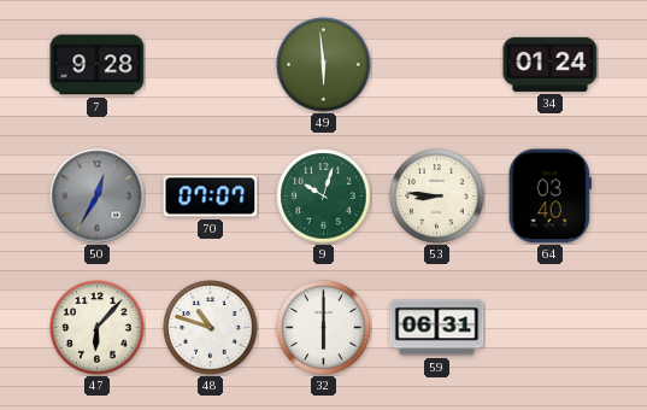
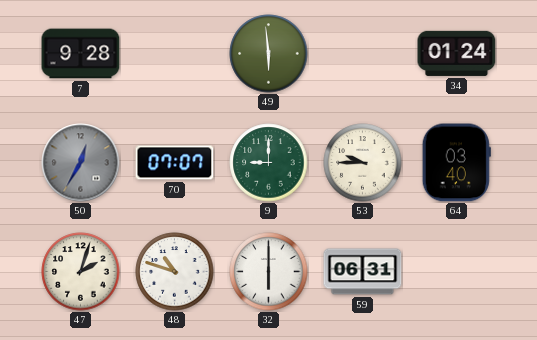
9: 10:03 -> 9:00 (269, 163)
53: 8:46 -> 9:45 (363, 163)
47: 6:07 -> 2:03 (81, 272)
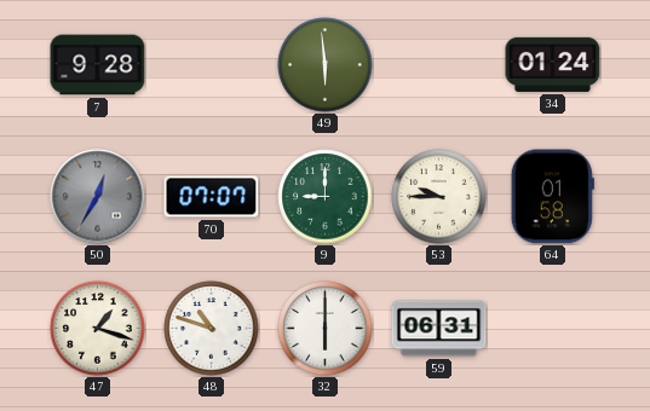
64: 03:40 -> 01:58 (552, 197)
47: 2:03 -> 1:18 (98, 329)
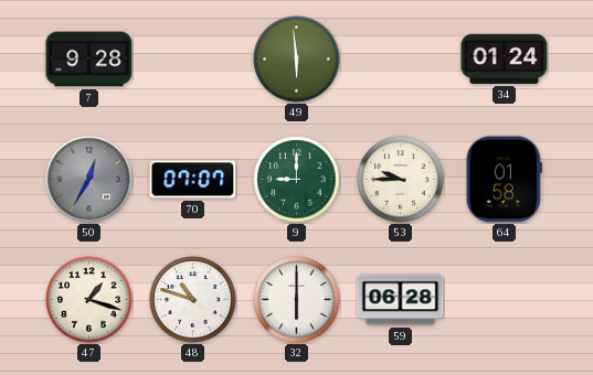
59: 06:31 -> 06:28 (401, 300)
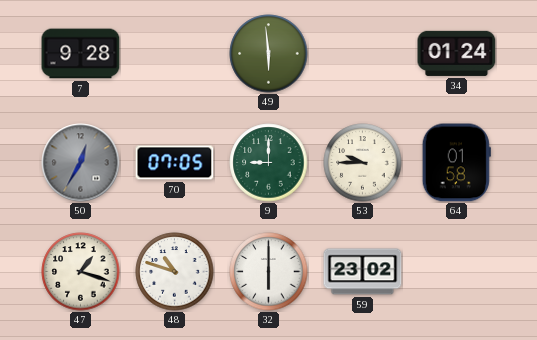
70: 07:07 -> 07:05 (175, 163)
59: 06:28 -> 23:02 (363, 272)
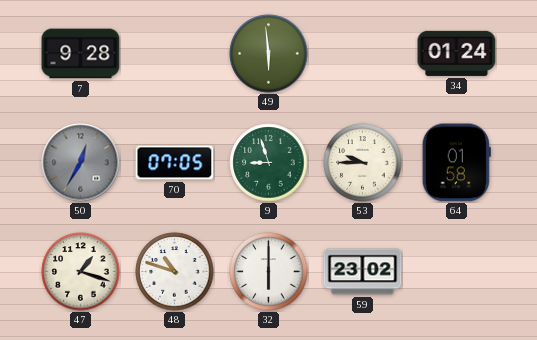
9: 9:00 -> 8:57 (269, 163)
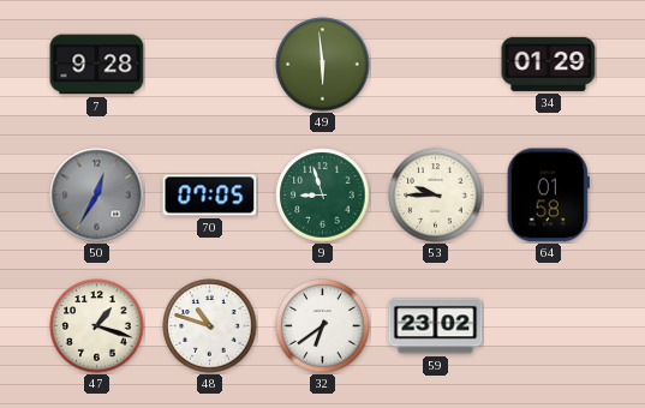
34: 01:24 -> 01:29 (549, 64)
32: 6:00 -> 6:39 (323, 326)
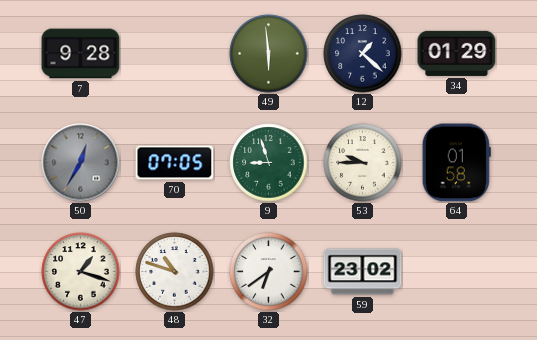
12: none -> 1:22 (363, 54)
